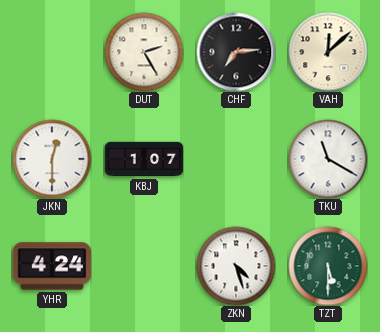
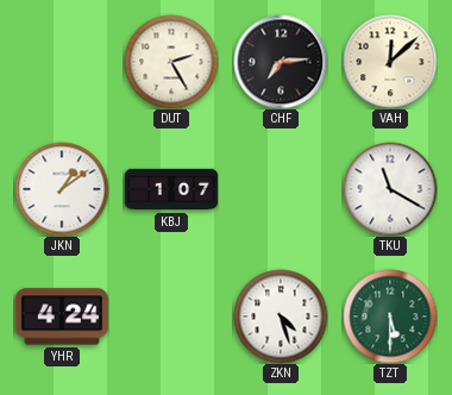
JKN: 12:30 -> 1:09 (62, 189)
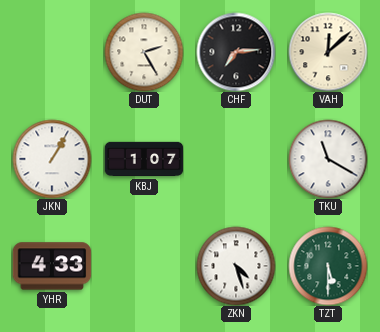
JKN: 1:09 -> 1:05 (52, 159)
YHR: 4:24 -> 4:33 (52, 266)
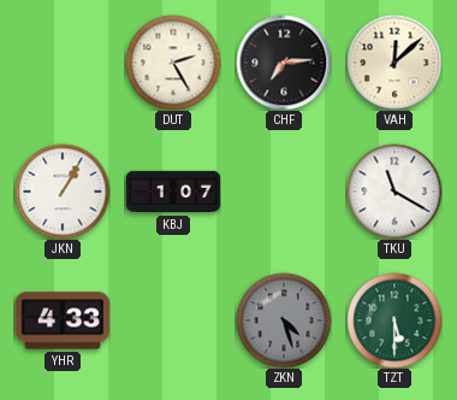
ZKN dial: white -> grey (284, 320)
